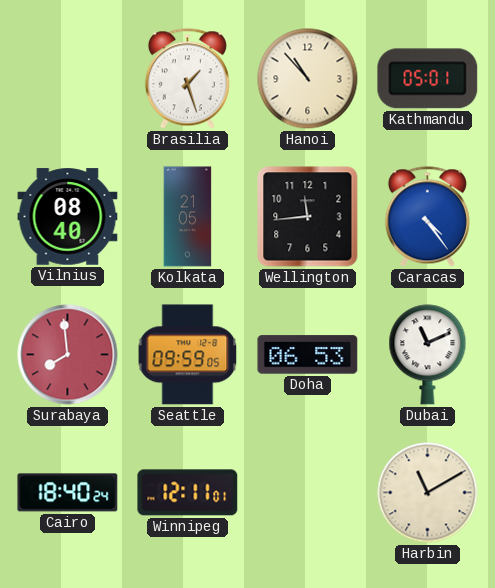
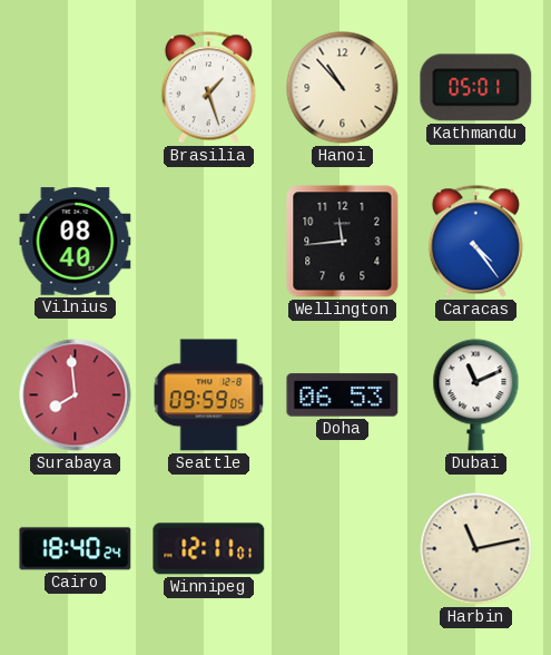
Kolkata: 21:05 -> none (188, 217)
Harbin: 11:10 -> 11:13 (476, 549)
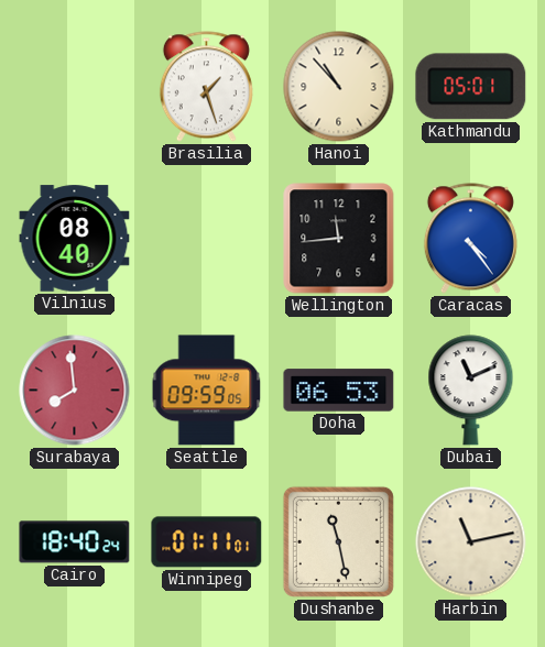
Winnipeg: 12:11 -> 01:11 (207, 542)
Dushanbe: none -> 11:28 (338, 541)
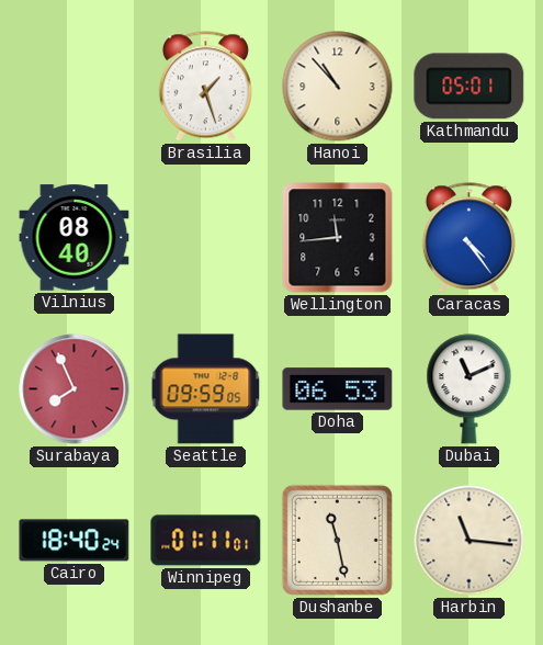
Surabaya: 7:59 -> 7:56 (75, 389)
Harbin: 11:13 -> 11:16 (470, 541)
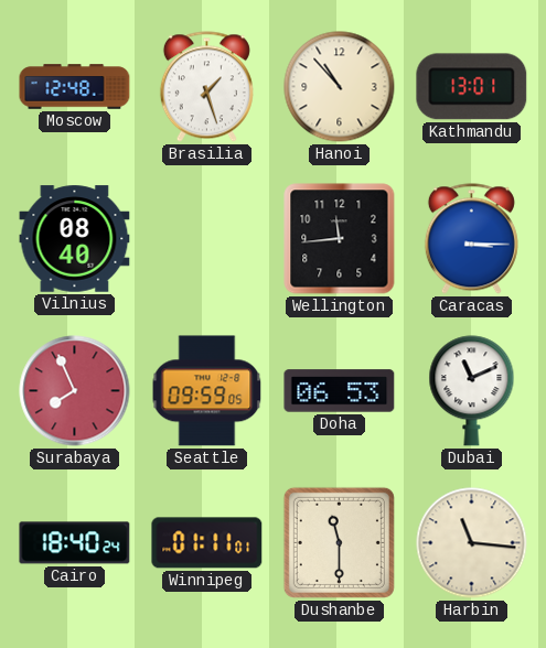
Moscow: none -> 12:48 (75, 87)
Kathmandu: 05:01 -> 13:01 (472, 87)
Caracas: 4:24 -> 3:15 (471, 239)
Dushanbe: 11:28 -> 11:30 (339, 542)
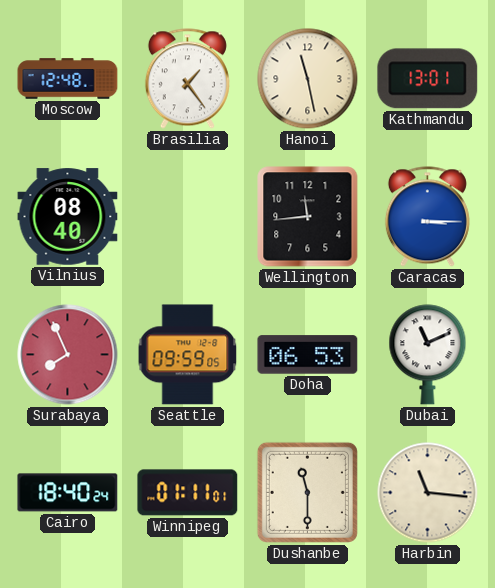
Brasilia: 1:27 -> 1:24 (187, 79)
Hanoi: 10:53 -> 11:28 (308, 79)
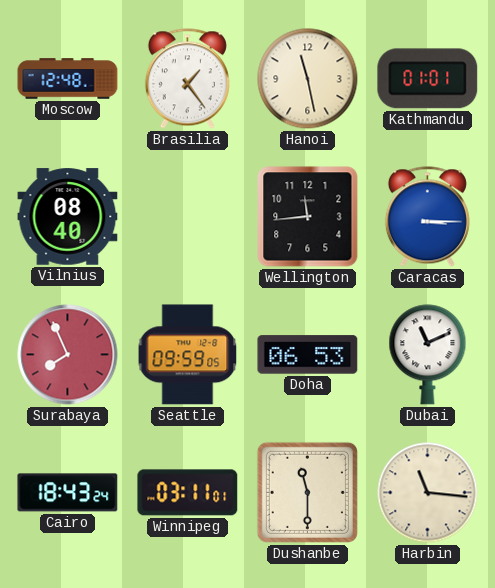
Kathmandu: 13:01 -> 01:01 (428, 79)
Cairo: 18:40 -> 18:43 (68, 493)
Winnipeg: 01:11 -> 03:11 (188, 493)
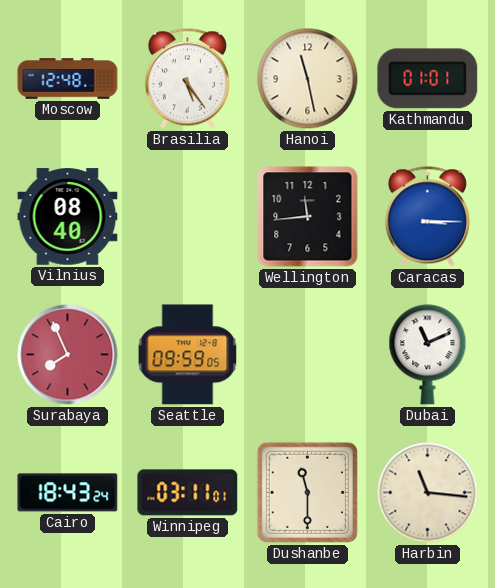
Brasilia: 1:24 -> 5:24 (187, 79)
Doha: 06:53 -> none (308, 355)
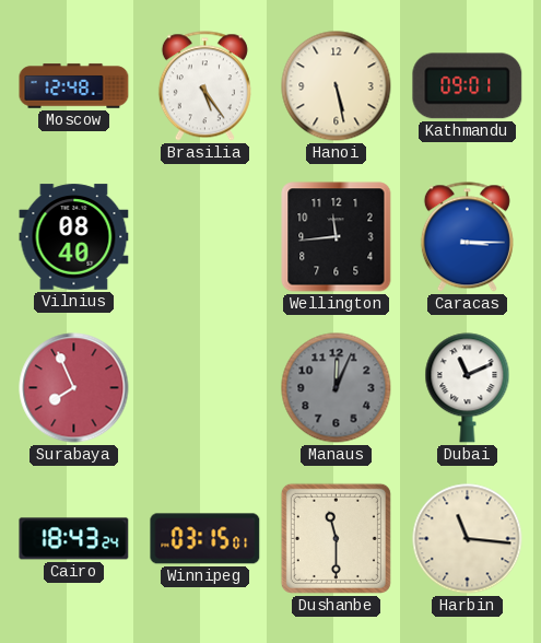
Hanoi: 11:28 -> 5:28 (337, 86)
Kathmandu: 01:01 -> 09:01 (468, 86)
Seattle: 09:59 -> none (188, 355)
Manaus: none -> 12:04 (337, 388)
Winnipeg: 03:11 -> 03:15 (205, 539)
